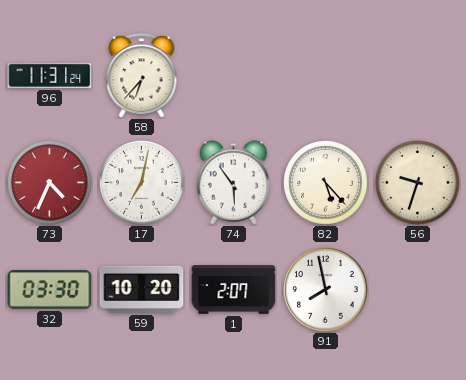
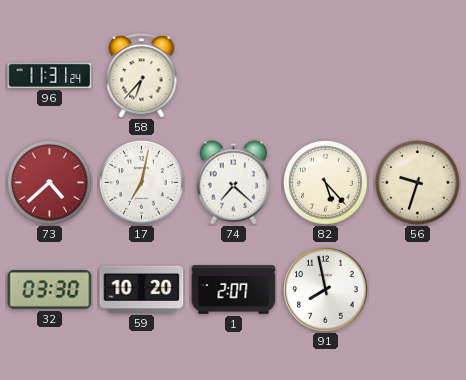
73: 4:34 -> 4:38 (50, 183)
74: 5:54 -> 7:22 (234, 183)
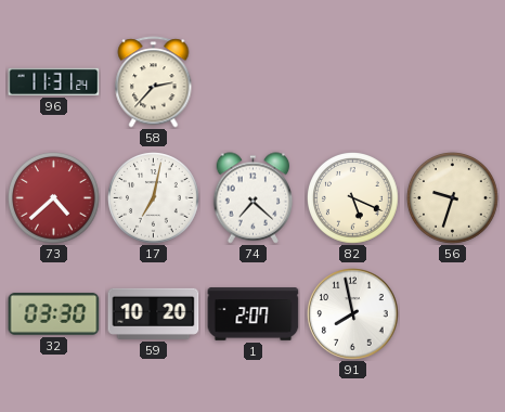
58: 6:37 -> 2:37 (154, 82)
82: 5:23 -> 5:19 (353, 198)
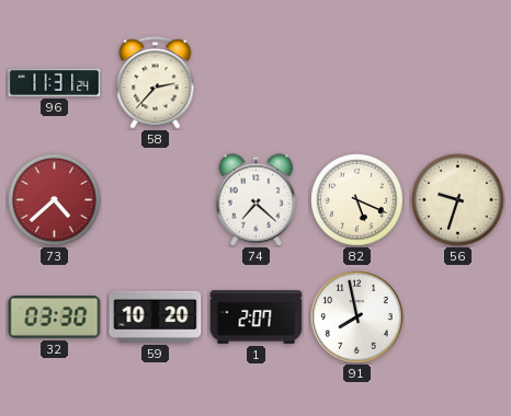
17: 7:02 -> none (154, 198)
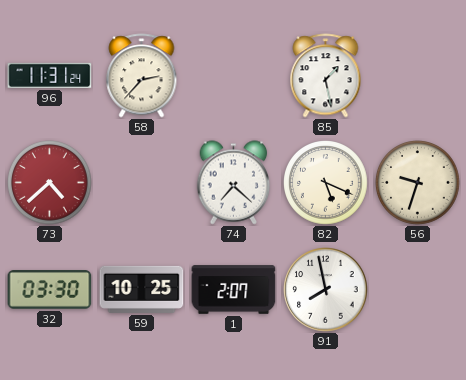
85: none -> 1:28 (326, 76)
59: 10:20 -> 10:25 (142, 289)
